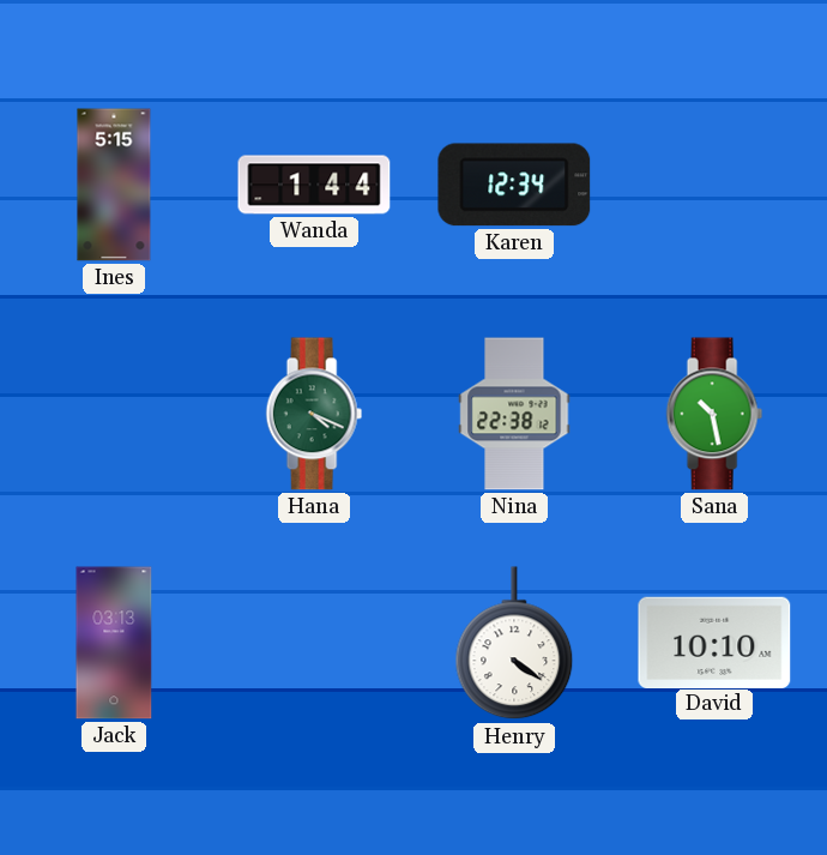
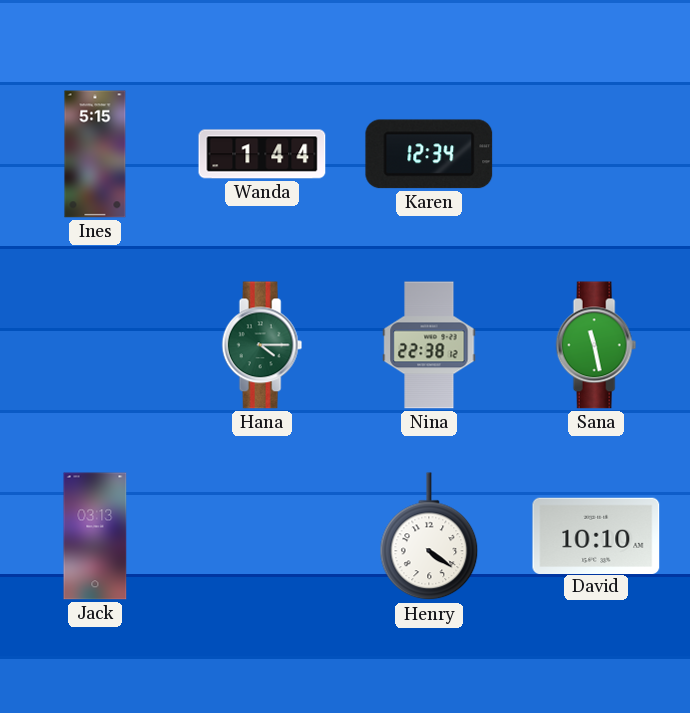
Hana: 4:19 -> 4:15 (262, 345)
Sana: 10:28 -> 11:28 (596, 345)
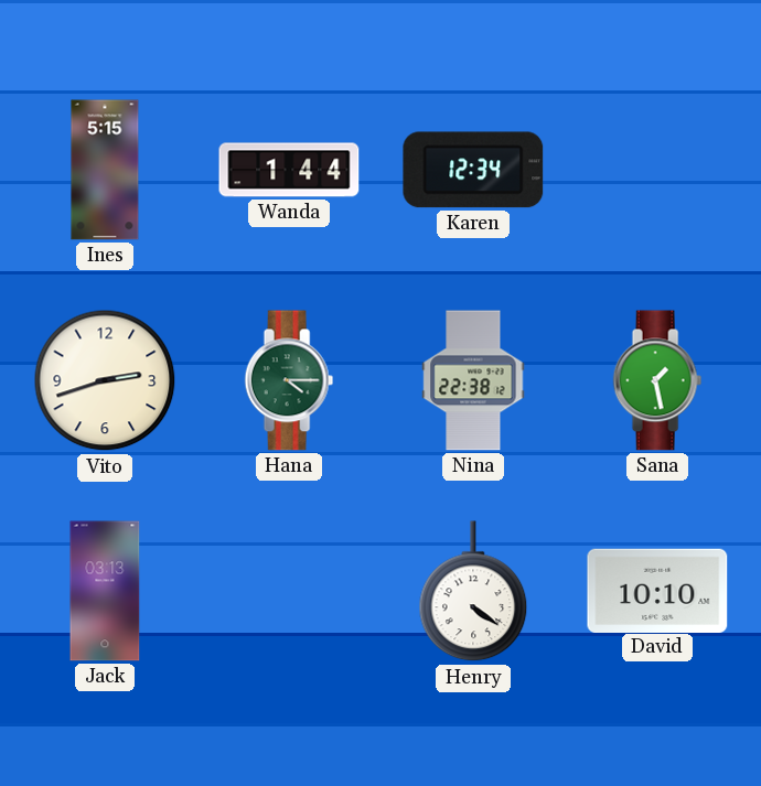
Vito: none -> 2:42 (105, 380)
Sana: 11:28 -> 1:28 (657, 380)
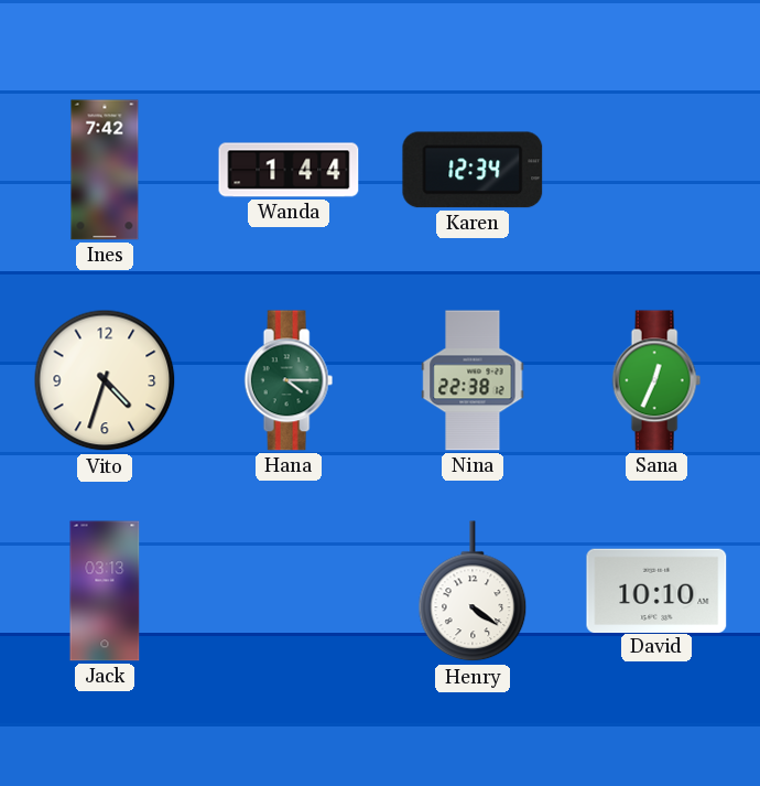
Ines: 5:15 -> 7:42 (105, 170)
Vito: 2:42 -> 4:33 (105, 380)
Sana: 1:28 -> 12:34 (656, 380)
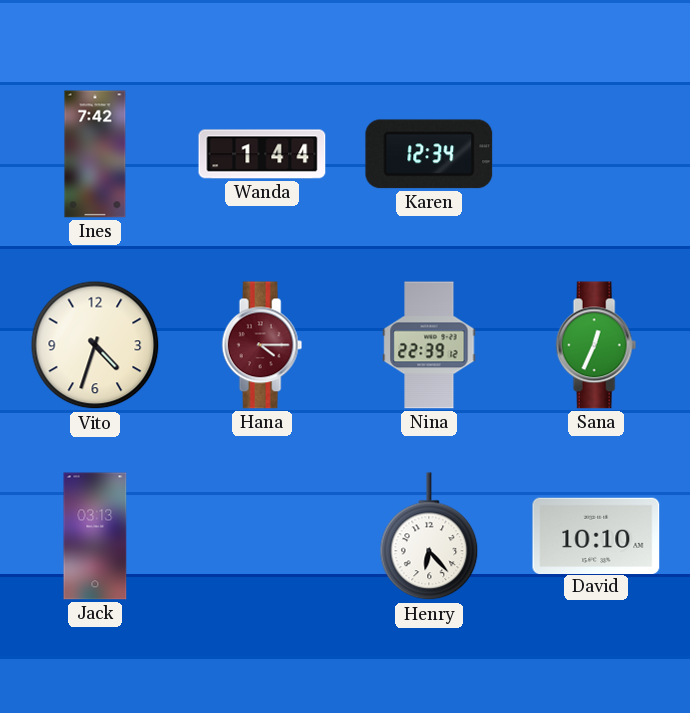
Hana dial: green -> burgundy (262, 345)
Nina: 22:38 -> 22:39 (429, 345)
Henry: 4:21 -> 6:23 (429, 537)
